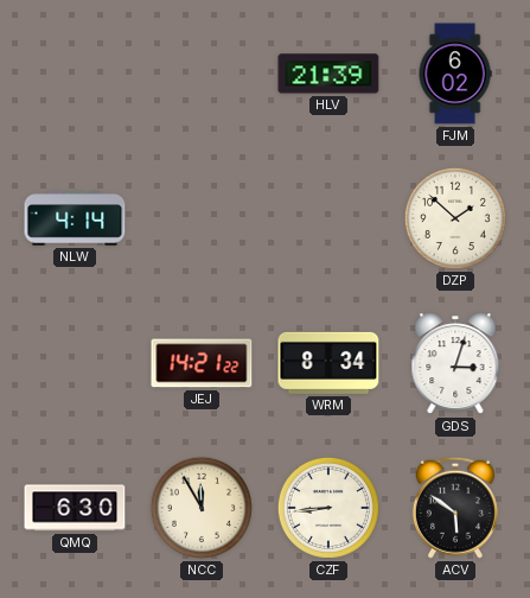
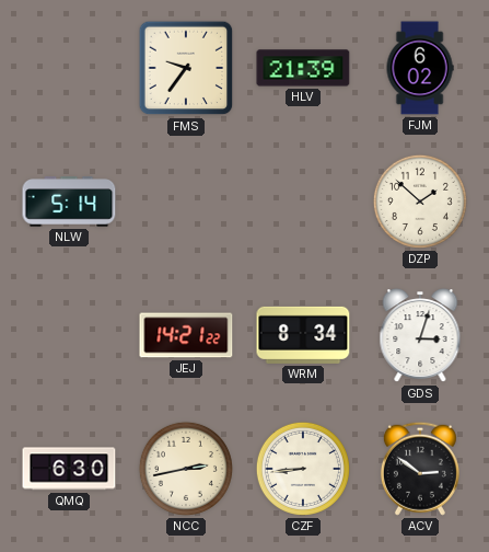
FMS: none -> 9:36 (186, 68)
NLW: 4:14 -> 5:14 (69, 202)
NCC: 11:55 -> 2:43 (186, 469)
ACV: 5:51 -> 2:51 (420, 469)
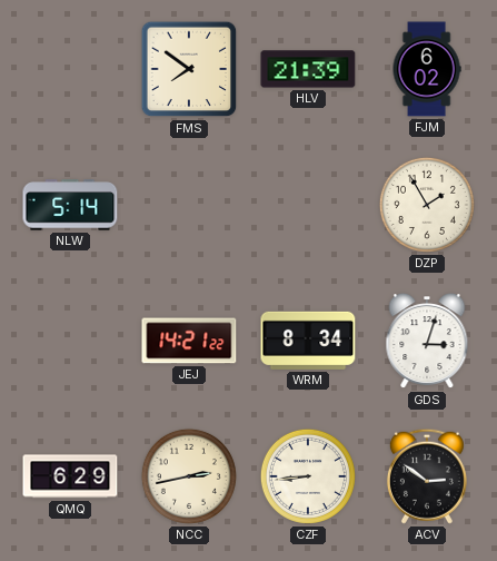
FMS: 9:36 -> 7:51 (189, 69)
DZP: 1:52 -> 1:55 (427, 205)
QMQ: 6:30 -> 6:29 (70, 476)
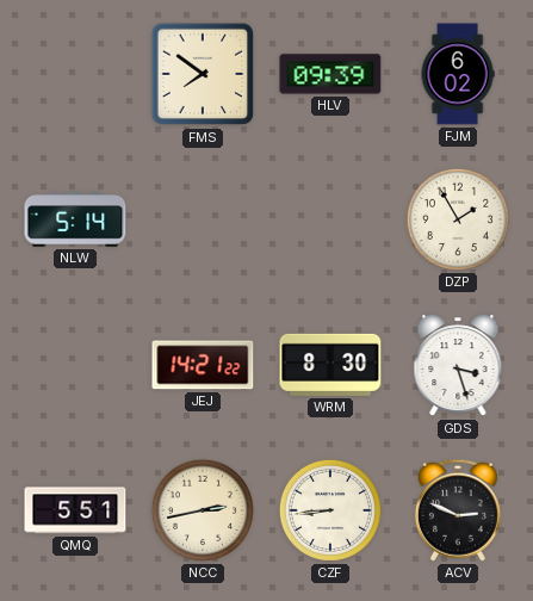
HLV: 21:39 -> 09:39 (330, 74)
WRM: 8:34 -> 8:30 (330, 365)
GDS: 3:03 -> 3:27 (458, 366)
QMQ: 6:29 -> 5:51 (75, 510)
ACV: 2:51 -> 2:49 (458, 510)
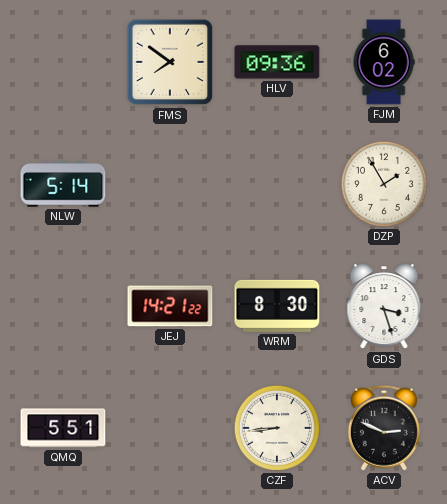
HLV: 09:39 -> 09:36 (277, 62)
NCC: 2:43 -> none (203, 510)
